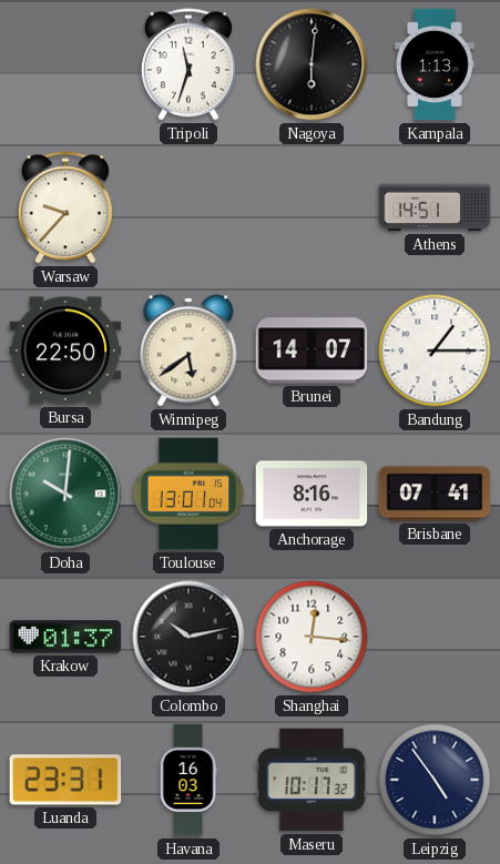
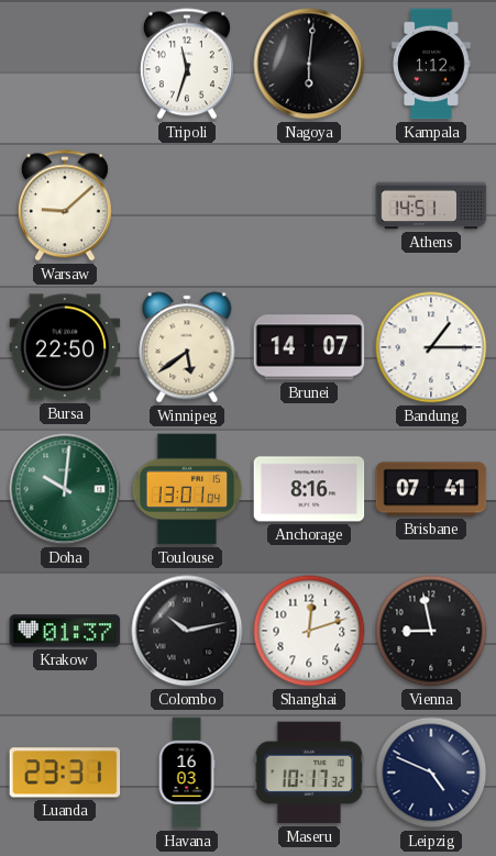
Kampala: 1:13 -> 1:12 (431, 64)
Warsaw: 9:37 -> 9:08 (65, 205)
Shanghai: 12:16 -> 12:12 (309, 631)
Vienna: none -> 8:58 (431, 631)
Leipzig: 4:54 -> 4:49 (431, 772)
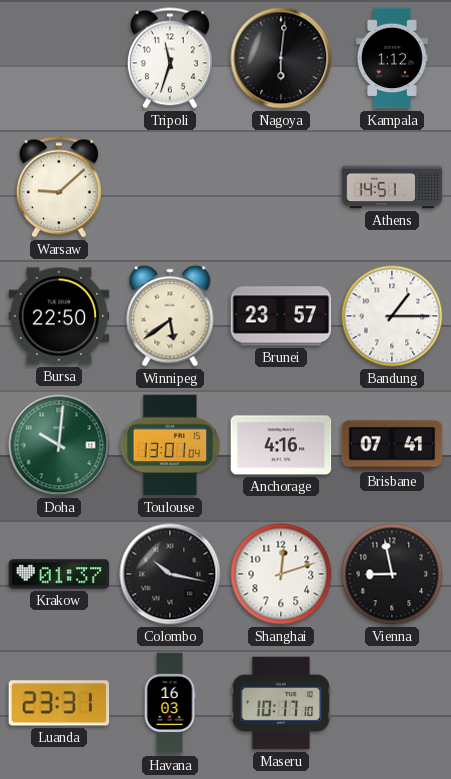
Brunei: 14:07 -> 23:57 (281, 316)
Anchorage: 8:16 -> 4:16 (281, 445)
Colombo: 10:13 -> 10:17 (170, 574)
Maseru: 10:17:32 -> 10:17:10 (281, 703)
Leipzig: 4:49 -> none (431, 772)
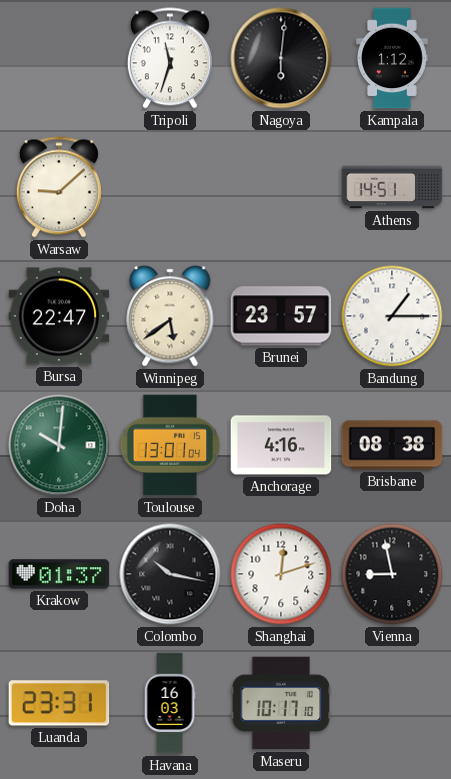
Bursa: 22:50 -> 22:47 (59, 316)
Brisbane: 07:41 -> 08:38 (392, 445)
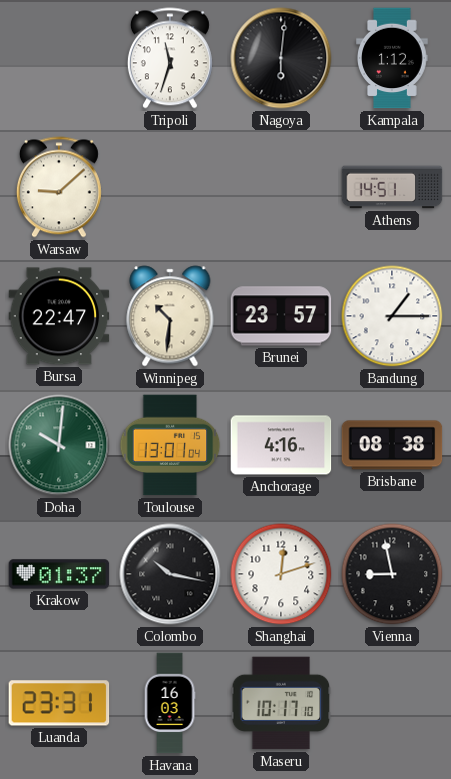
Winnipeg: 5:39 -> 10:31 (170, 316)
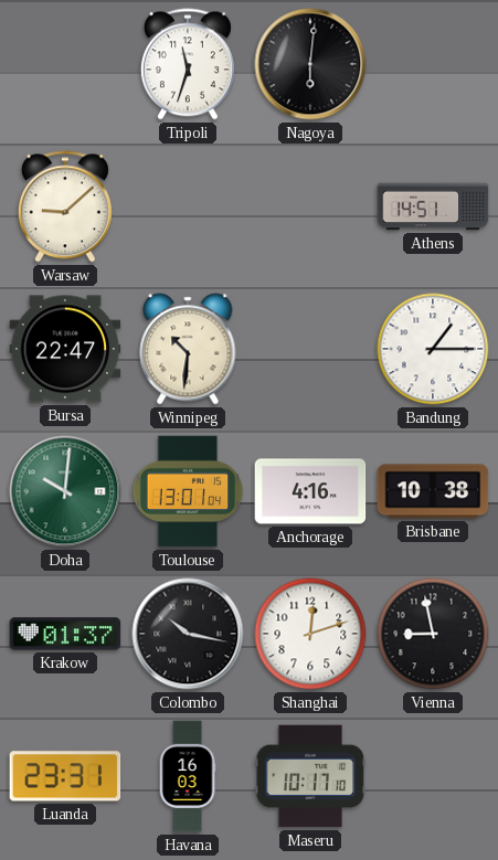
Kampala: 1:12 -> none (392, 58)
Brunei: 23:57 -> none (281, 316)
Brisbane: 08:38 -> 10:38 (433, 491)
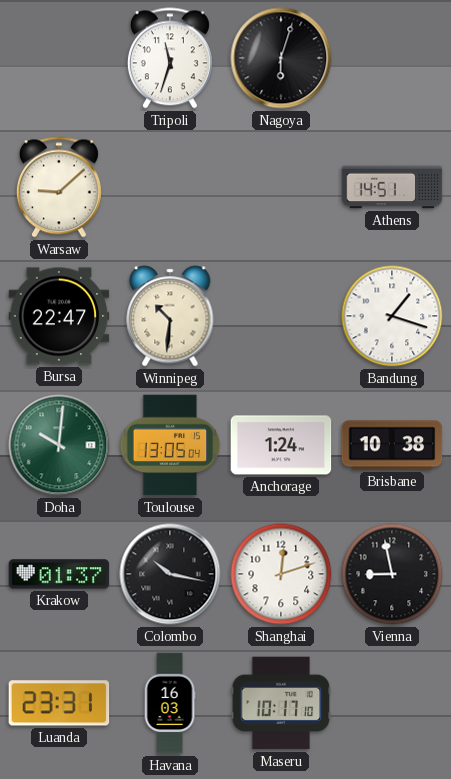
Nagoya: 6:01 -> 6:03 (281, 58)
Bandung: 1:15 -> 1:18 (392, 316)
Toulouse: 13:01 -> 13:05 (170, 445)
Anchorage: 4:16 -> 1:24 (281, 445)
